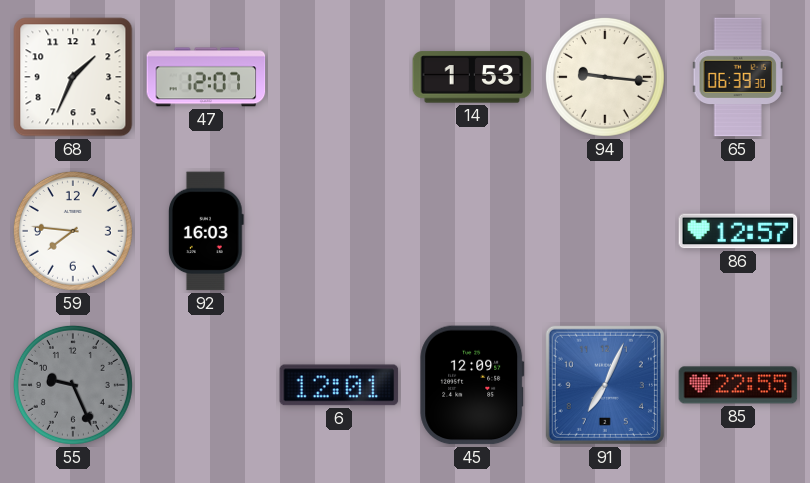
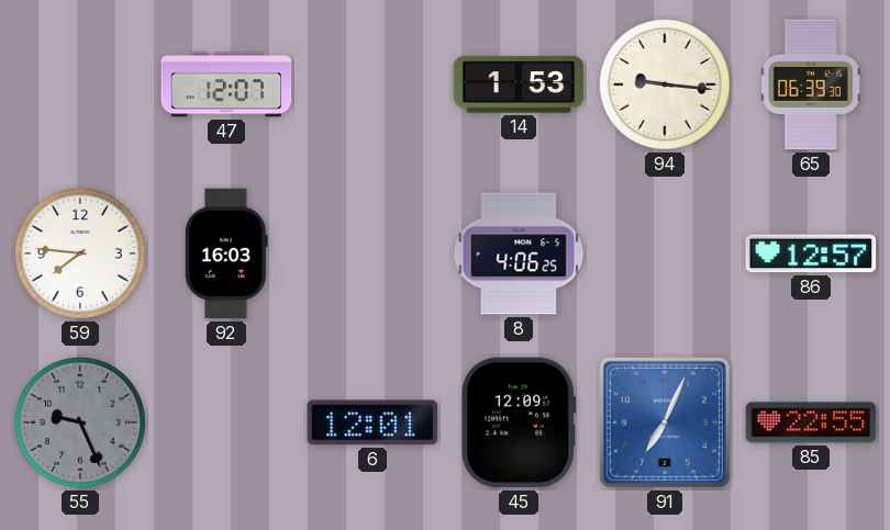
68: 1:34 -> none (73, 77)
8: none -> 4:06 (519, 253)
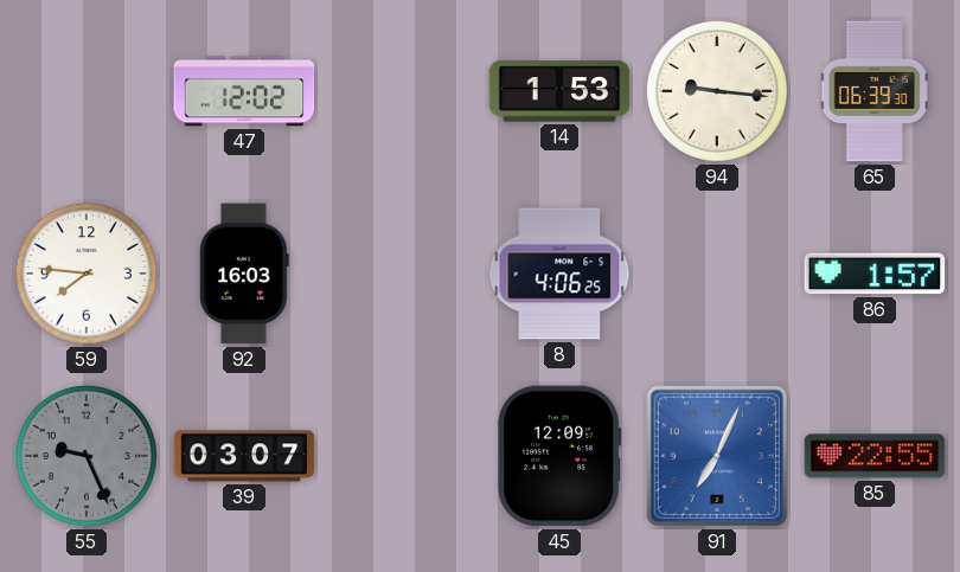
47: 12:07 -> 12:02 (244, 91)
86: 12:57 -> 1:57 (875, 274)
39: none -> 03:07 (244, 456)
6: 12:01 -> none (372, 422)
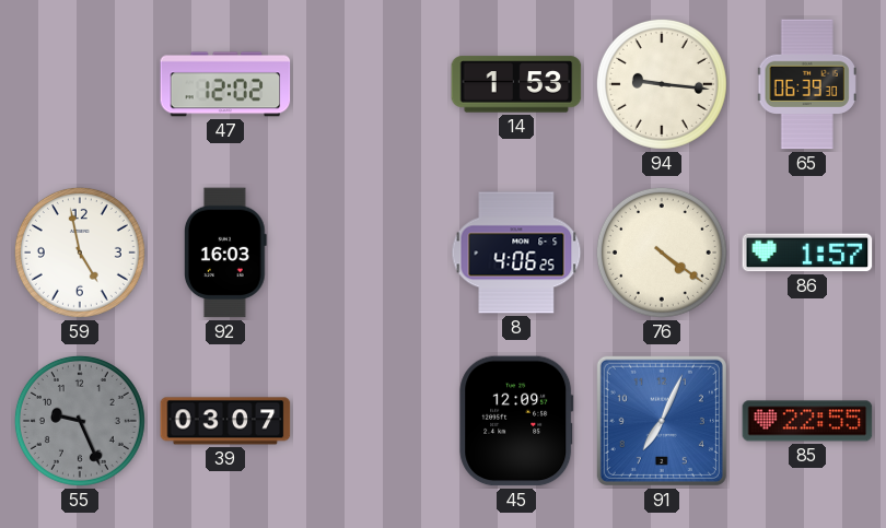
59: 7:46 -> 4:58 (80, 253)
76: none -> 4:21 (662, 253)
